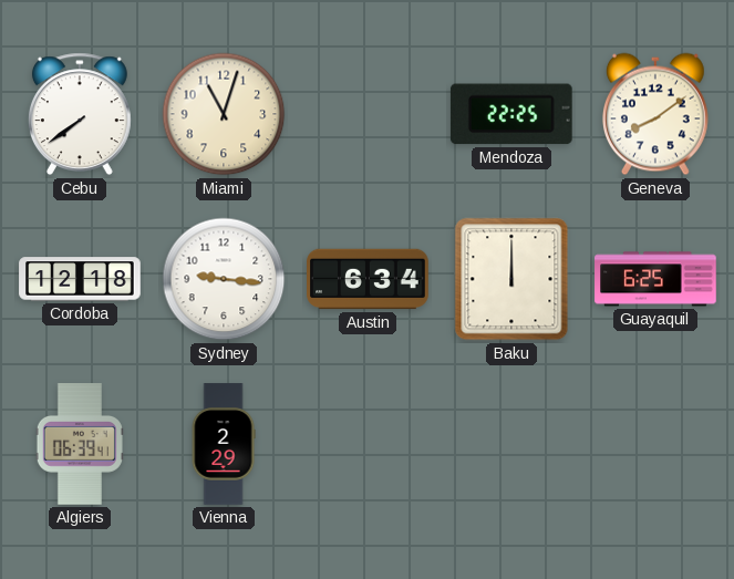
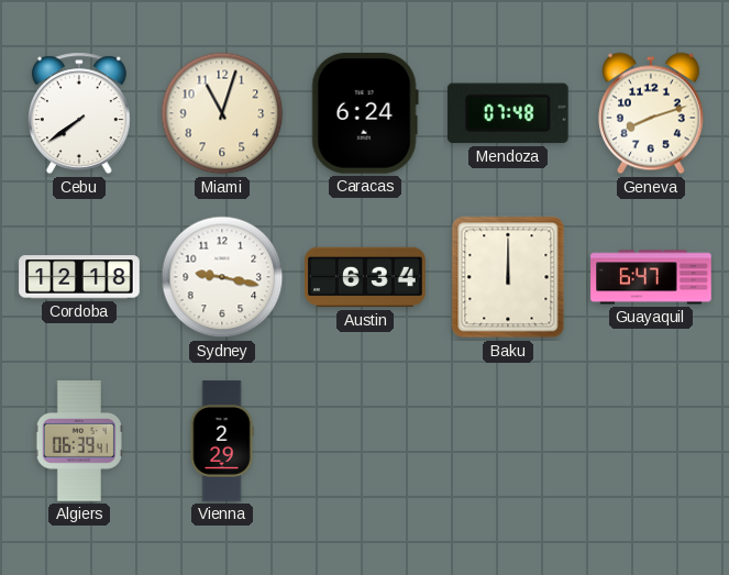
Caracas: none -> 6:24 (365, 113)
Mendoza: 22:25 -> 07:48 (508, 113)
Geneva: 8:09 -> 8:12 (651, 113)
Sydney: 9:16 -> 9:17 (222, 277)
Guayaquil: 6:25 -> 6:47 (651, 277)
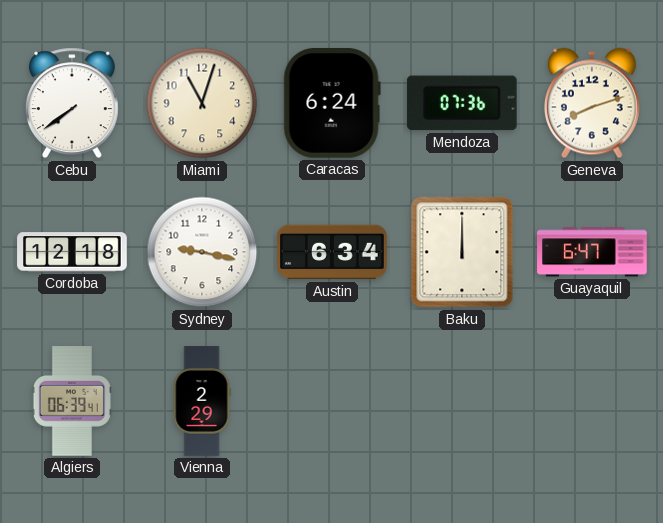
Mendoza: 07:48 -> 07:36 (462, 103)
